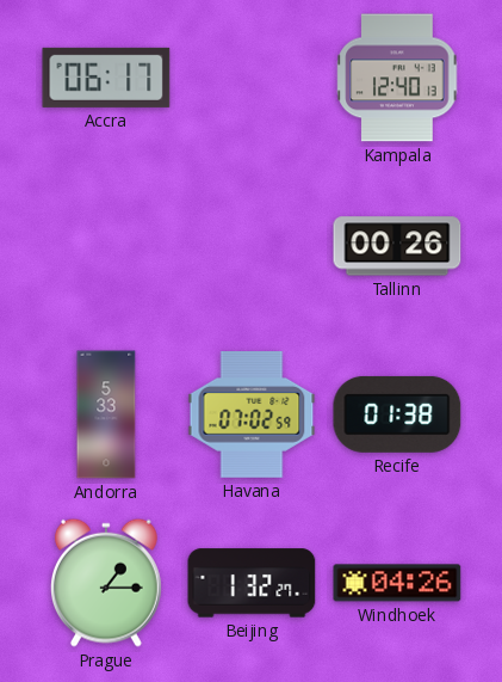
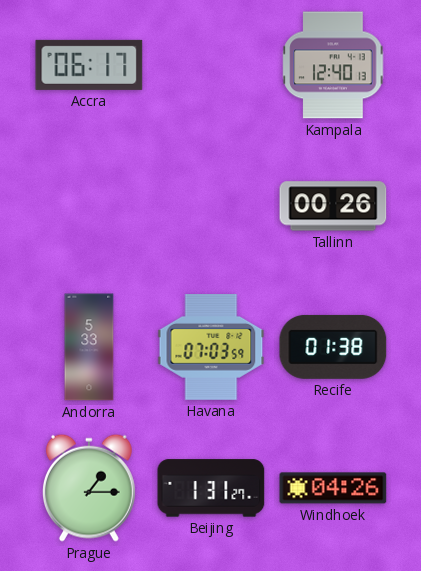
Havana: 07:02 -> 07:03 (211, 348)
Beijing: 1:32 -> 1:31 (211, 488)
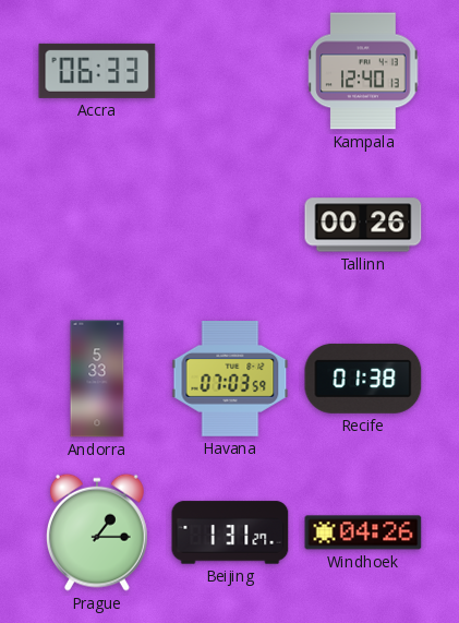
Accra: 06:17 -> 06:33 (97, 71)
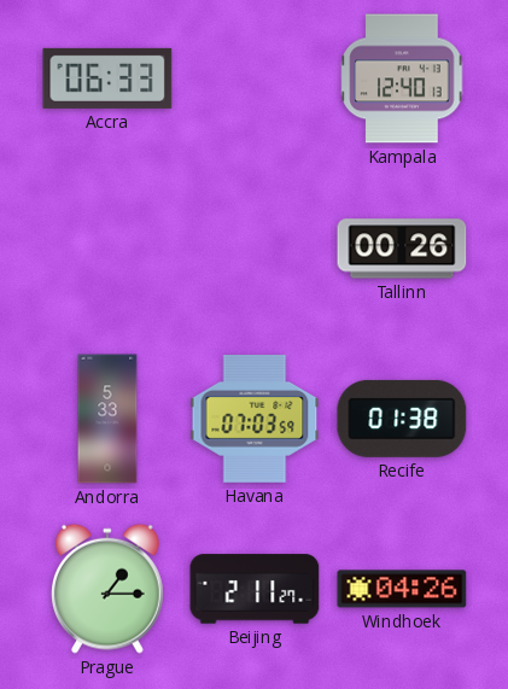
Beijing: 1:31 -> 2:11 (255, 589)
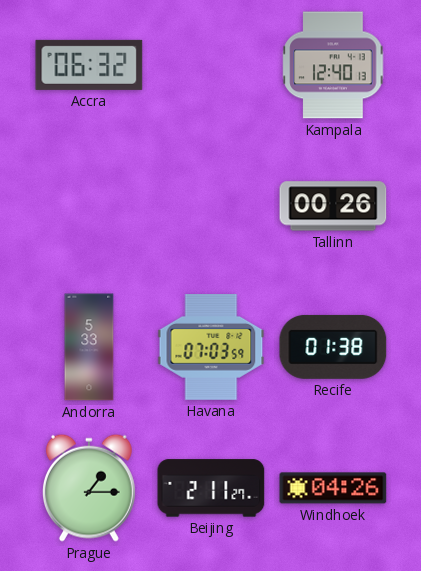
Accra: 06:33 -> 06:32 (89, 65)
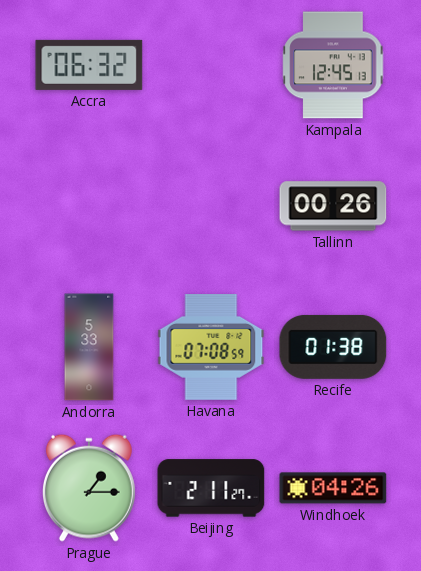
Kampala: 12:40 -> 12:45 (333, 65)
Havana: 07:03 -> 07:08 (211, 348)
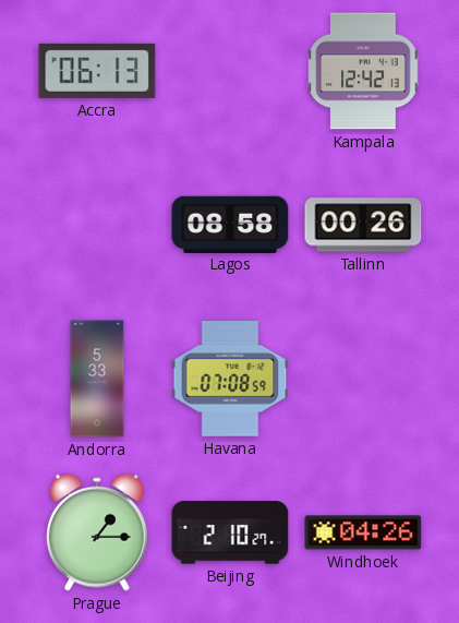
Accra: 06:32 -> 06:13 (97, 71)
Kampala: 12:45 -> 12:42 (363, 71)
Lagos: none -> 08:58 (230, 224)
Recife: 01:38 -> none (333, 347)
Beijing: 2:11 -> 2:10 (230, 532)
